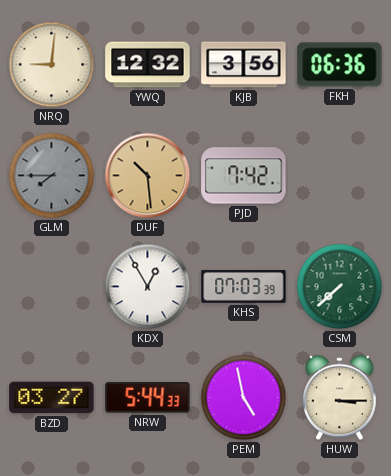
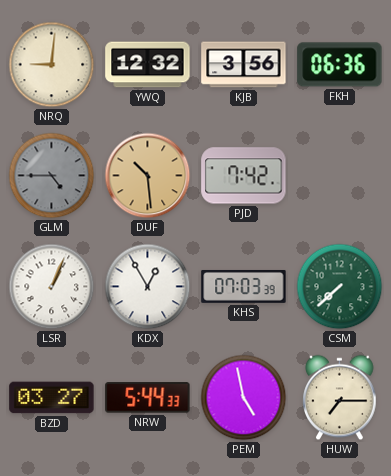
GLM: 7:45 -> 4:45 (52, 176)
LSR: none -> 1:04 (52, 287)
HUW: 3:15 -> 7:15 (340, 398)
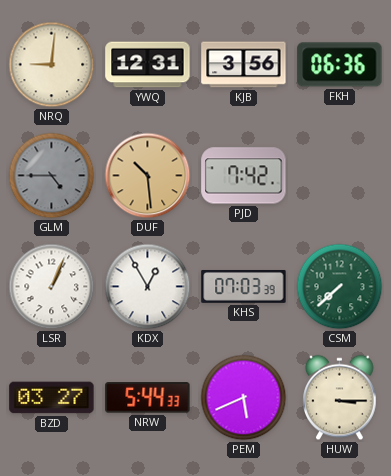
YWQ: 12:32 -> 12:31 (148, 65)
PEM: 4:58 -> 5:41 (244, 398)
HUW: 7:15 -> 3:15 (340, 398)
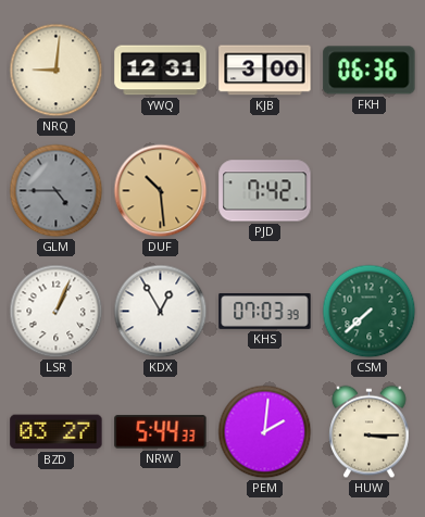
KJB: 3:56 -> 3:00 (265, 71)
PEM: 5:41 -> 2:01 (265, 432)
